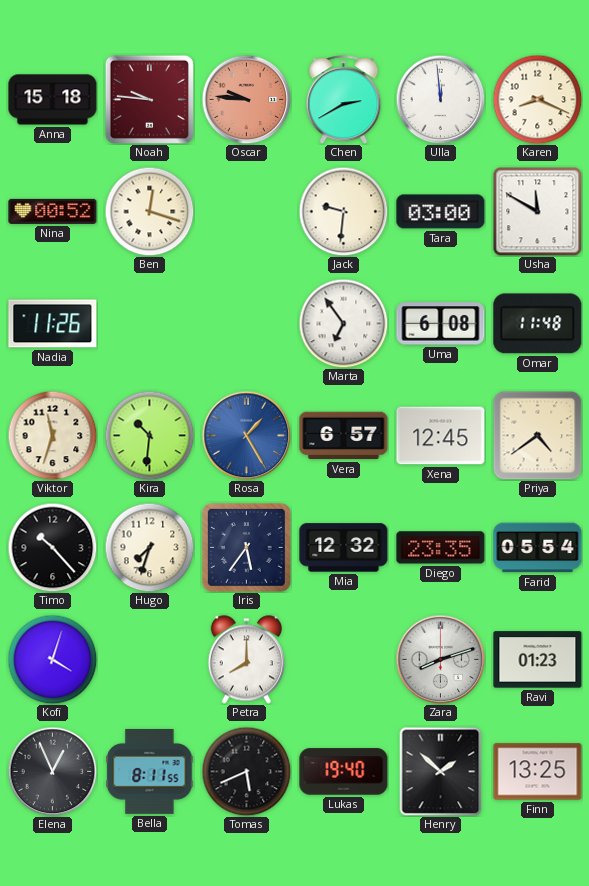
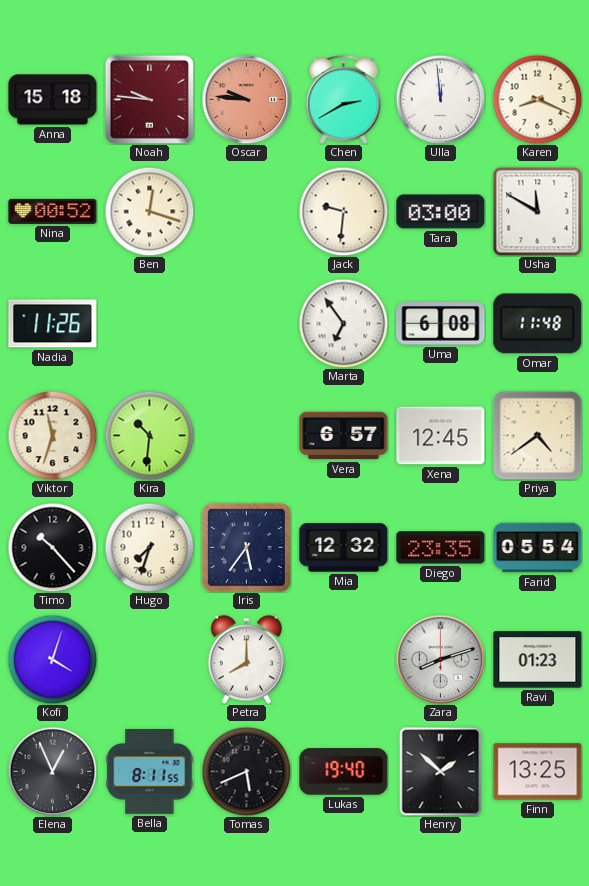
Rosa: 1:25 -> none (246, 435)
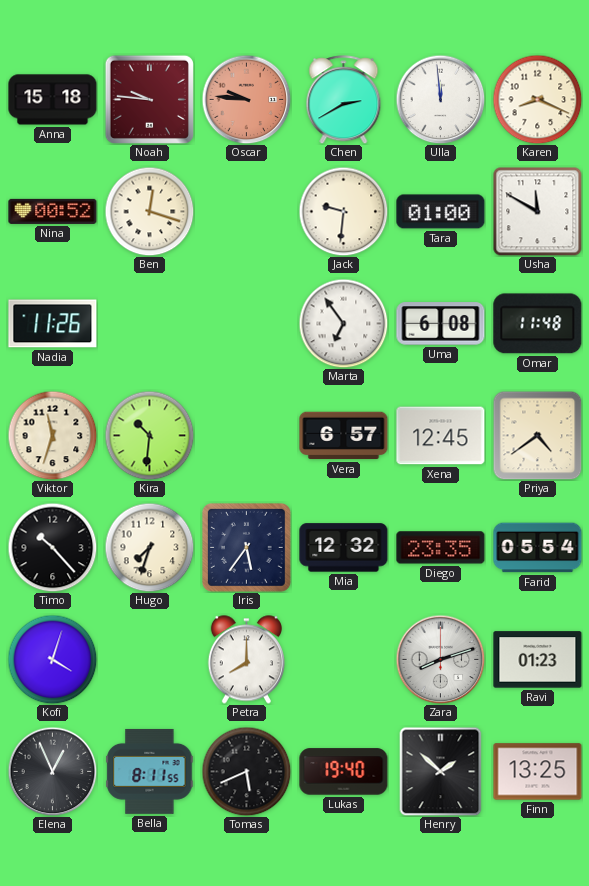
Tara: 03:00 -> 01:00 (441, 212)
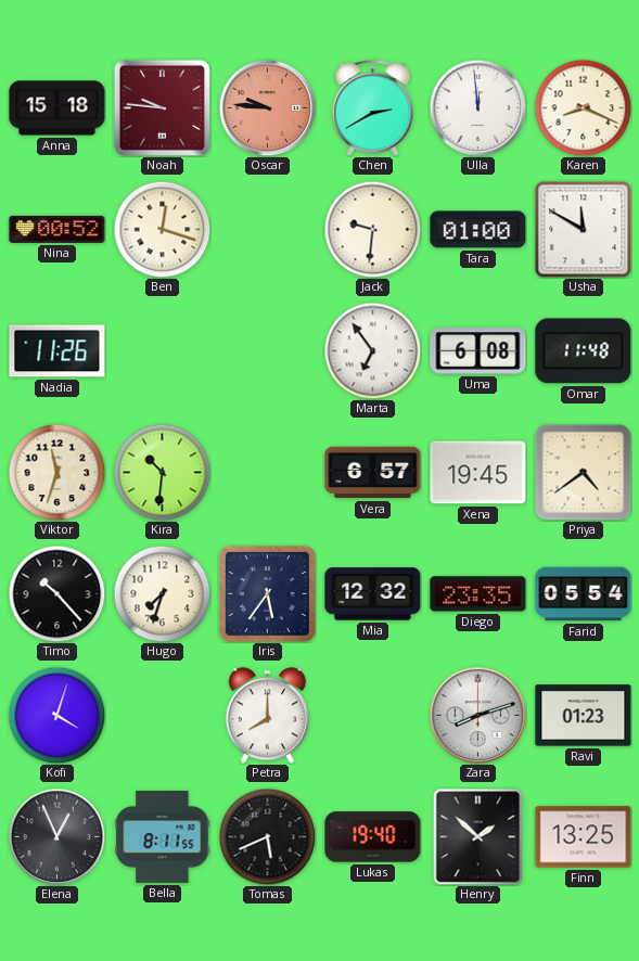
Xena: 12:45 -> 19:45 (478, 473)
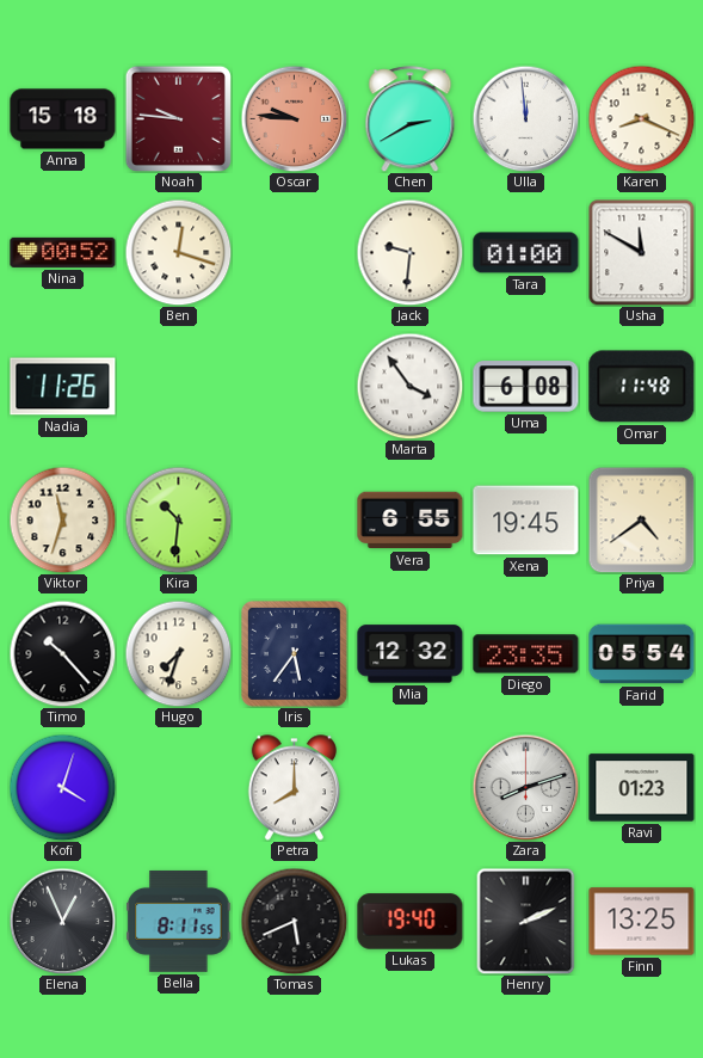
Marta: 6:54 -> 3:54 (409, 386)
Vera: 6:57 -> 6:55 (411, 521)
Henry: 1:52 -> 2:11 (526, 921)
